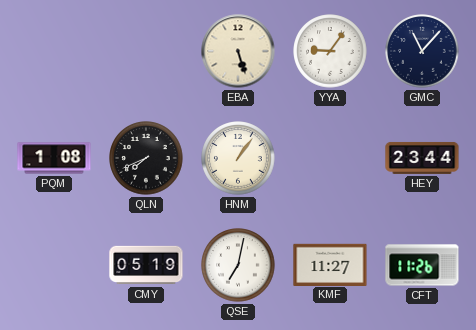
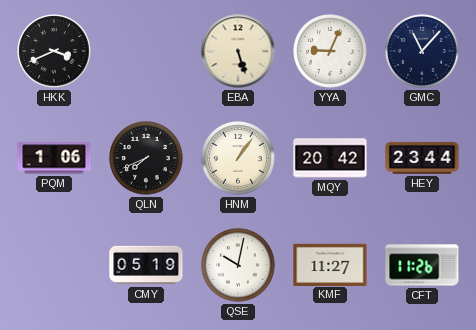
HKK: none -> 3:41 (54, 51)
YYA: 9:06 -> 9:04 (330, 51)
PQM: 1:08 -> 1:06 (54, 158)
MQY: none -> 20:42 (330, 158)
QSE: 7:02 -> 10:02 (238, 265)
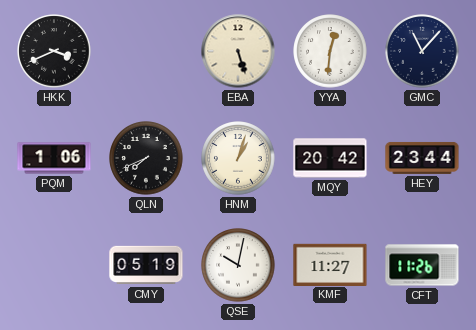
YYA: 9:04 -> 12:31 (330, 51)
HNM: 1:06 -> 1:03 (238, 158)
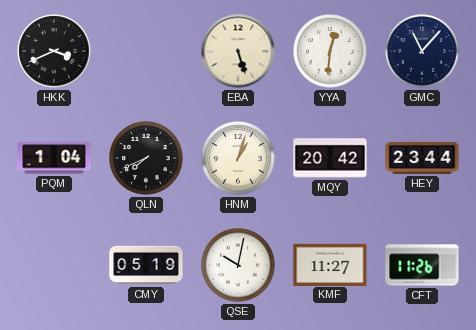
PQM: 1:06 -> 1:04 (54, 158)
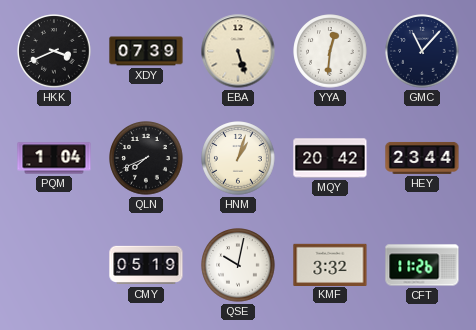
XDY: none -> 07:39 (146, 51)
KMF: 11:27 -> 3:32 (330, 264)
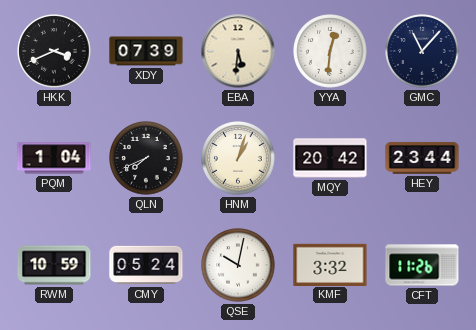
EBA: 5:27 -> 5:31 (238, 51)
RWM: none -> 10:59 (54, 265)
CMY: 05:19 -> 05:24 (146, 265)
